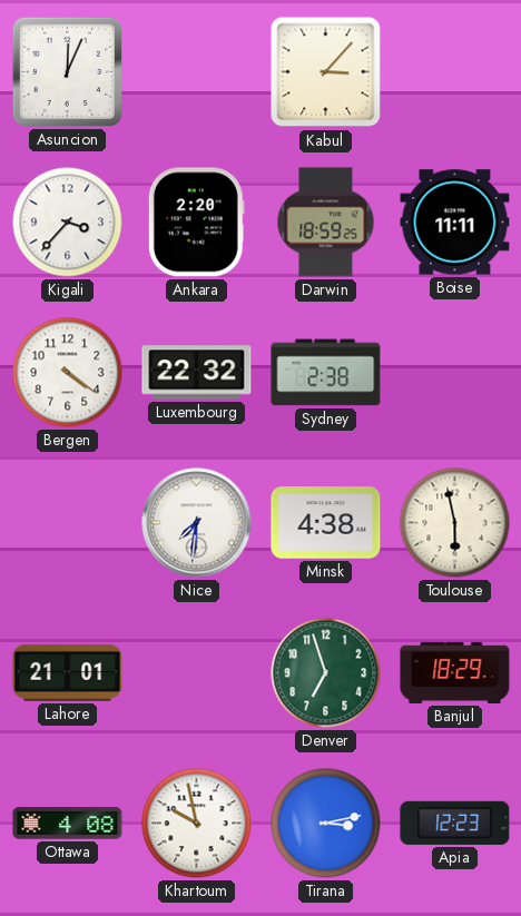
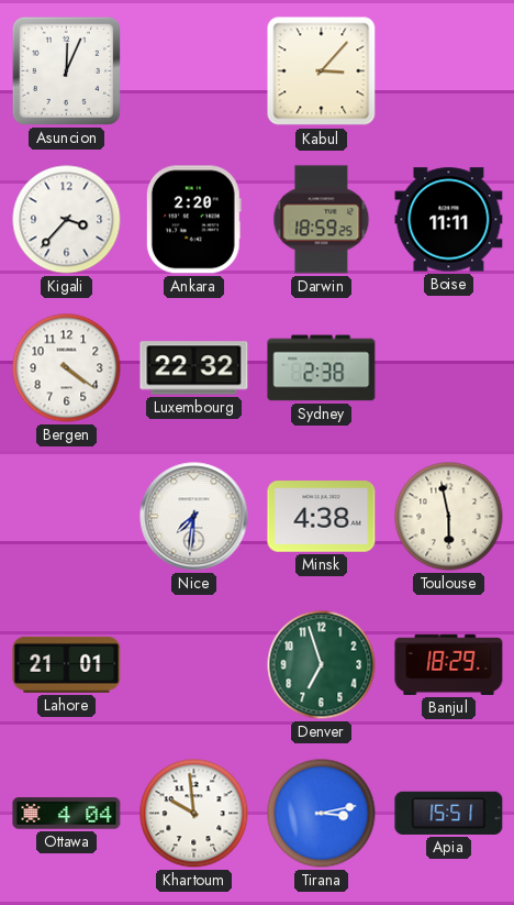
Ottawa: 4:08 -> 4:04 (67, 814)
Khartoum: 9:58 -> 9:59 (194, 814)
Apia: 12:23 -> 15:51 (449, 813)
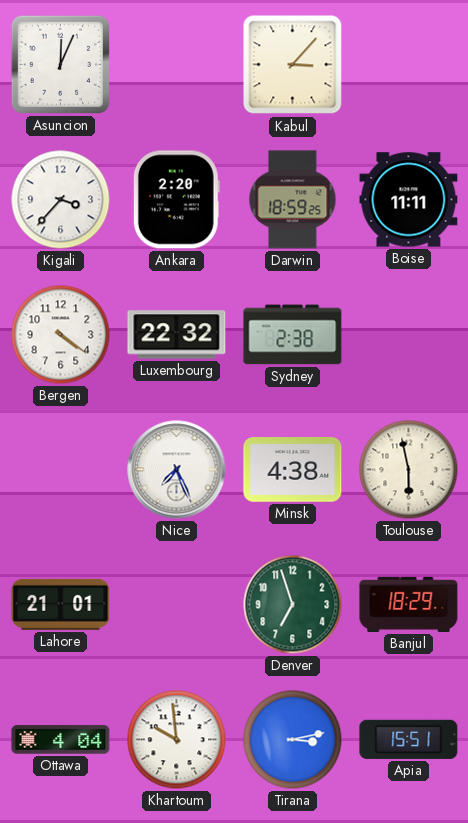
Nice: 7:31 -> 7:26 (177, 470)
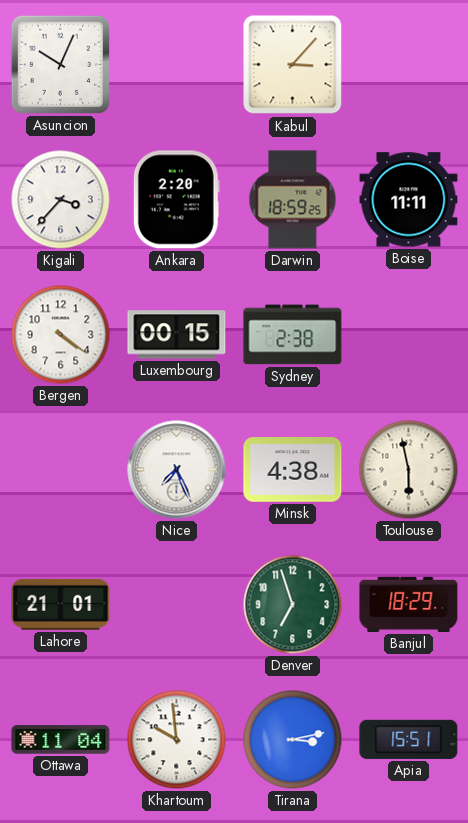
Asuncion: 12:04 -> 10:04 (60, 64)
Luxembourg: 22:32 -> 00:15 (177, 335)
Ottawa: 4:04 -> 11:04 (61, 740)
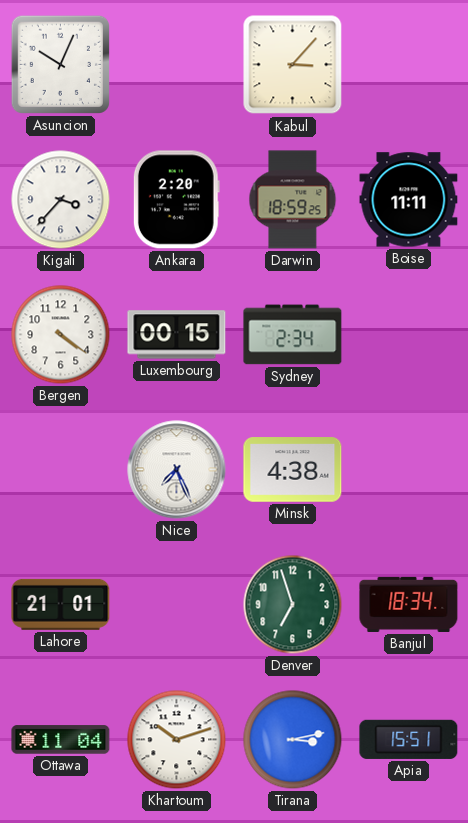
Sydney: 2:38 -> 2:34 (293, 335)
Toulouse: 5:58 -> none (409, 470)
Banjul: 18:29 -> 18:34 (409, 604)
Khartoum: 9:59 -> 10:12 (177, 740)
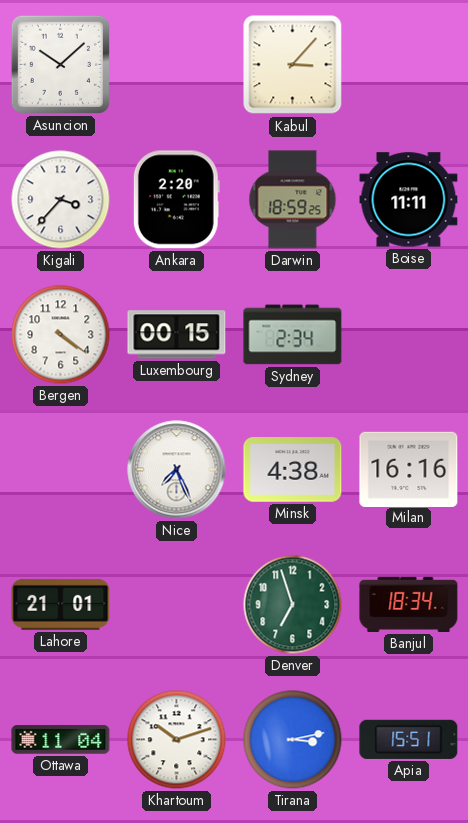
Asuncion: 10:04 -> 10:08 (60, 64)
Milan: none -> 16:16 (409, 469)
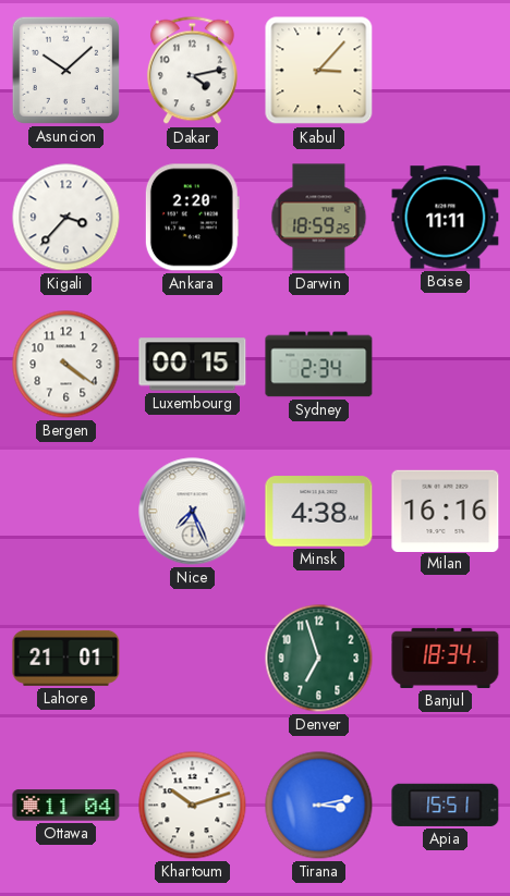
Dakar: none -> 4:13 (192, 71)
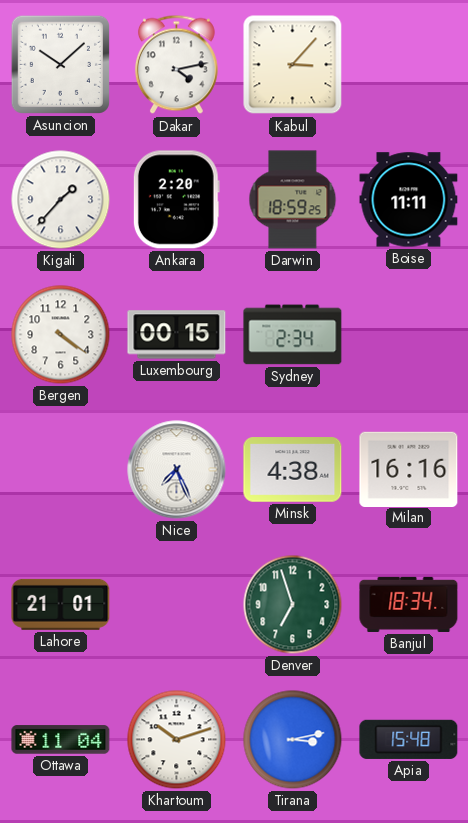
Kigali: 3:37 -> 1:37 (61, 200)
Apia: 15:51 -> 15:48 (409, 739)
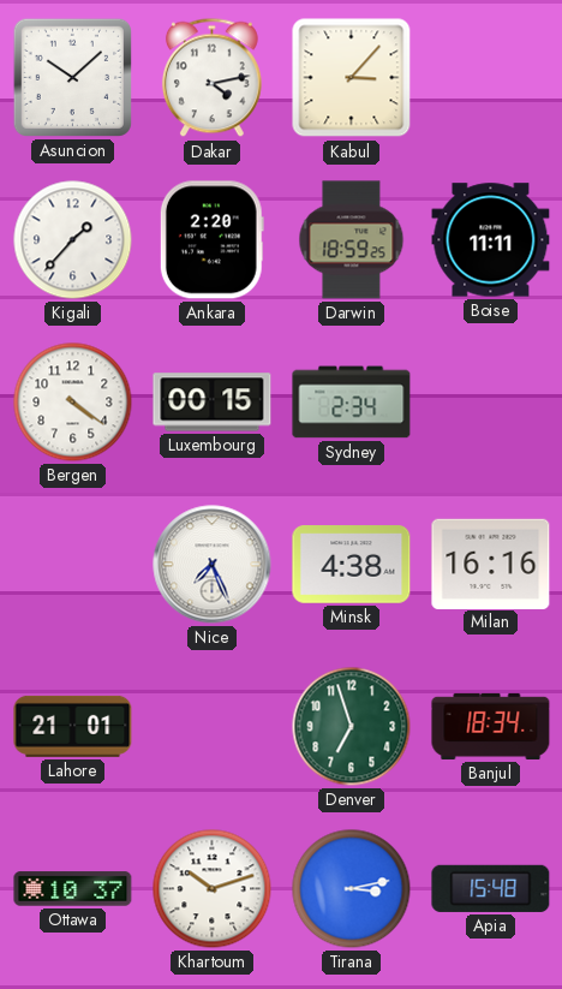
Ottawa: 11:04 -> 10:37 (73, 889)
